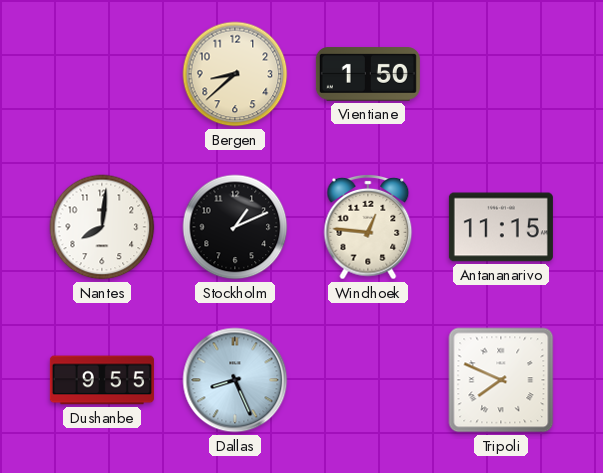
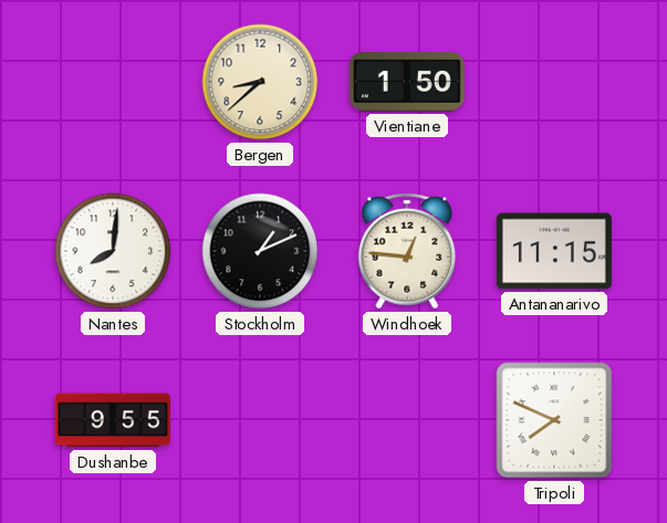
Dallas: 8:26 -> none (235, 380)
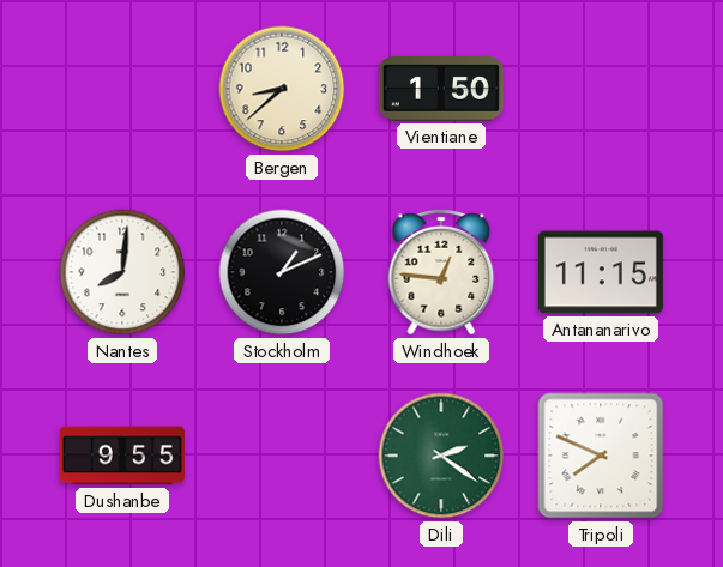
Dili: none -> 2:21 (441, 456)
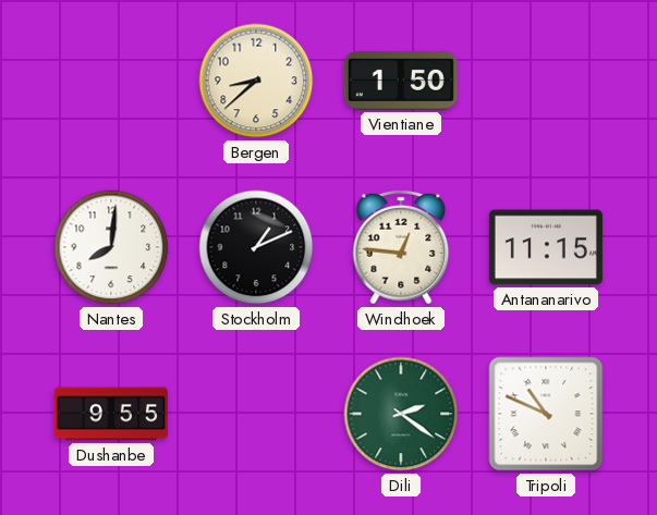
Tripoli: 7:49 -> 10:49 (546, 414)
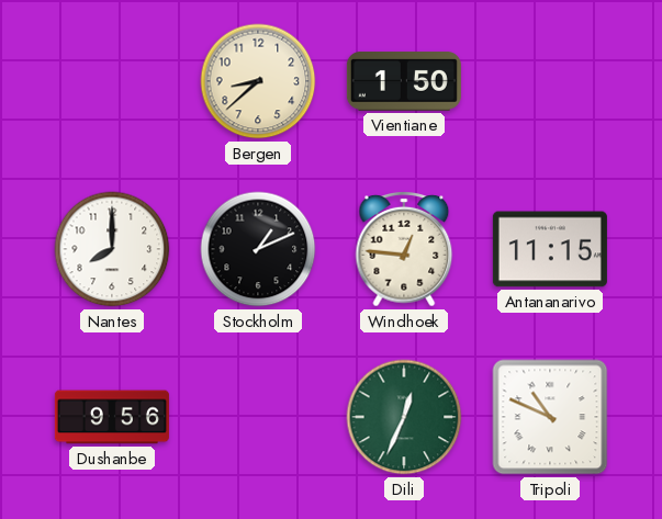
Nantes: 8:01 -> 8:00 (112, 249)
Dushanbe: 9:55 -> 9:56 (112, 417)
Dili: 2:21 -> 12:34 (404, 417)
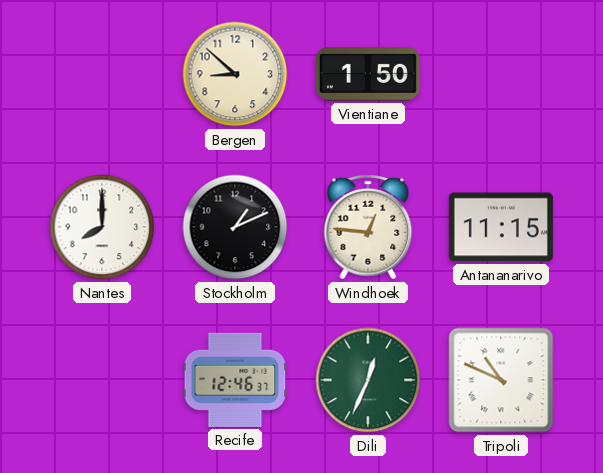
Bergen: 8:38 -> 8:52 (235, 74)
Dushanbe: 9:56 -> none (112, 417)
Recife: none -> 12:46 (235, 380)
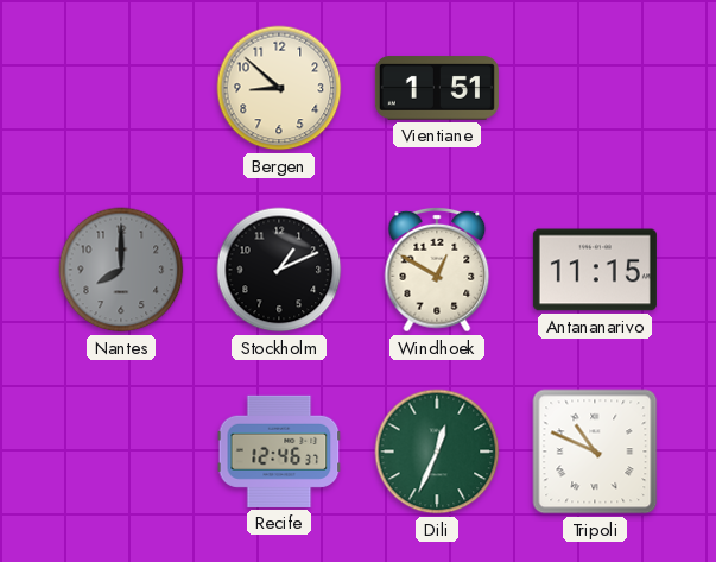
Vientiane: 1:50 -> 1:51 (437, 88)
Nantes dial: white -> grey (121, 270)
Windhoek: 12:46 -> 12:50 (437, 270)
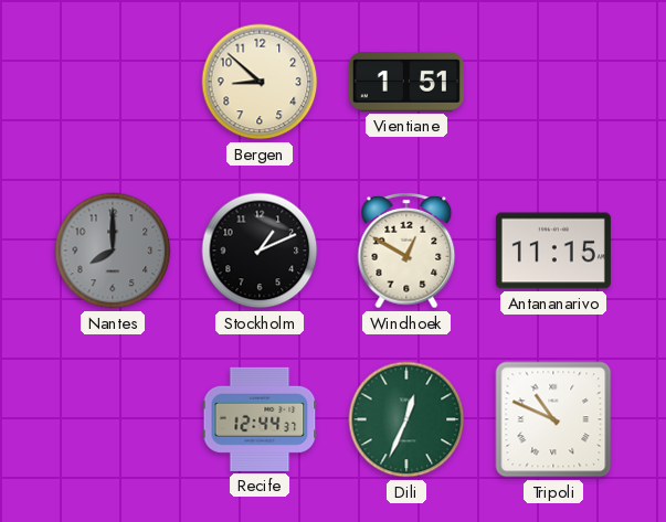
Recife: 12:46 -> 12:44 (260, 419)
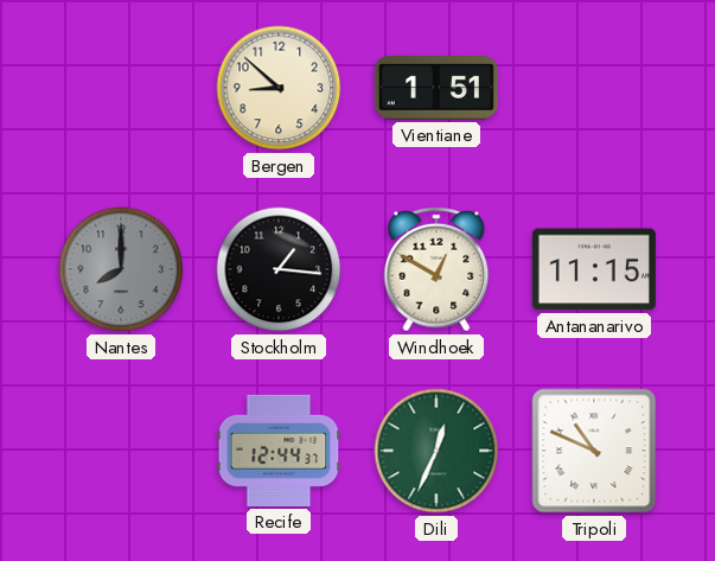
Stockholm: 1:11 -> 1:16 (279, 269)
